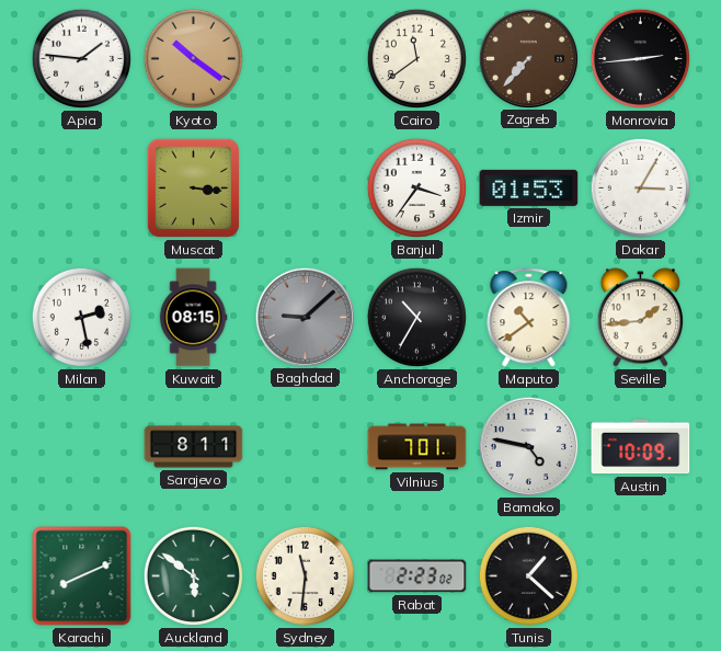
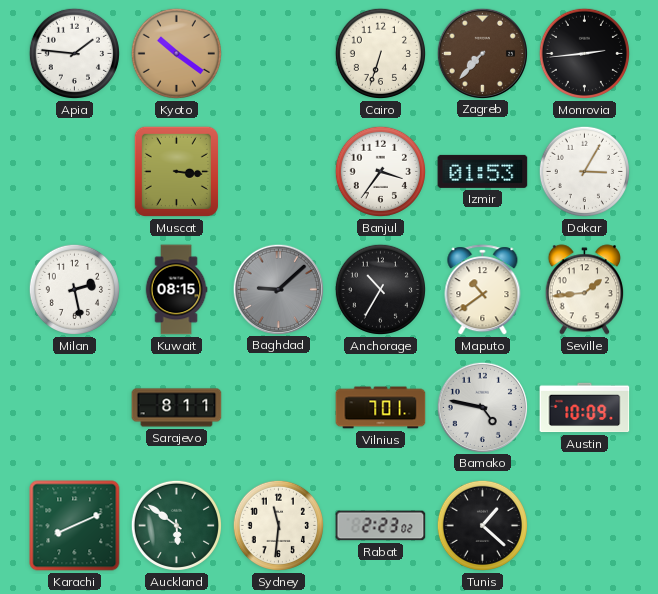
Cairo: 11:39 -> 6:33 (380, 53)
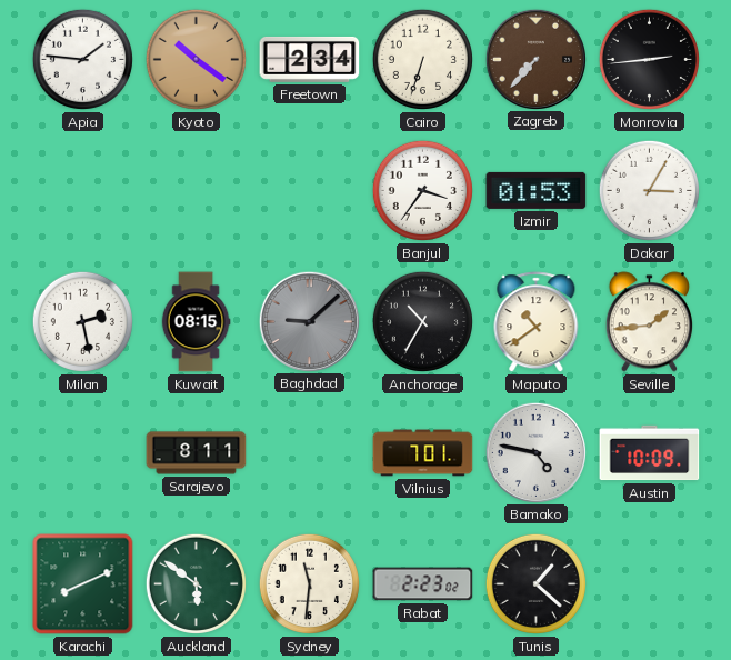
Freetown: none -> 2:34 (310, 59)
Muscat: 3:16 -> none (176, 171)
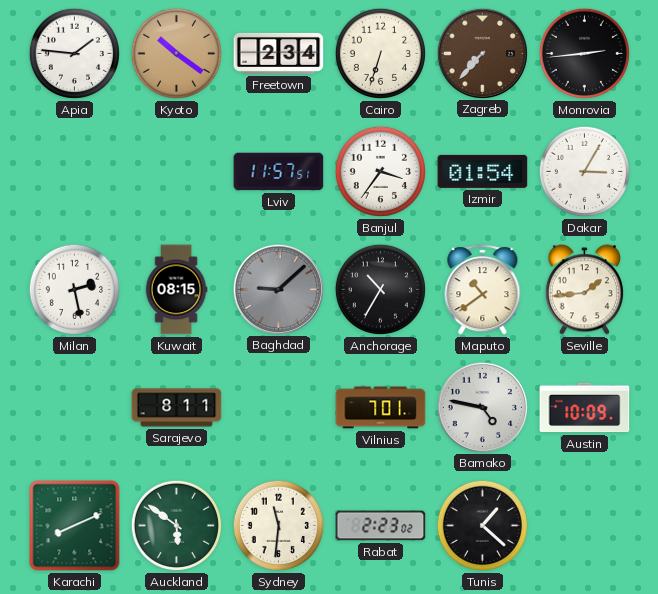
Lviv: none -> 11:57 (279, 172)
Izmir: 01:53 -> 01:54 (483, 171)
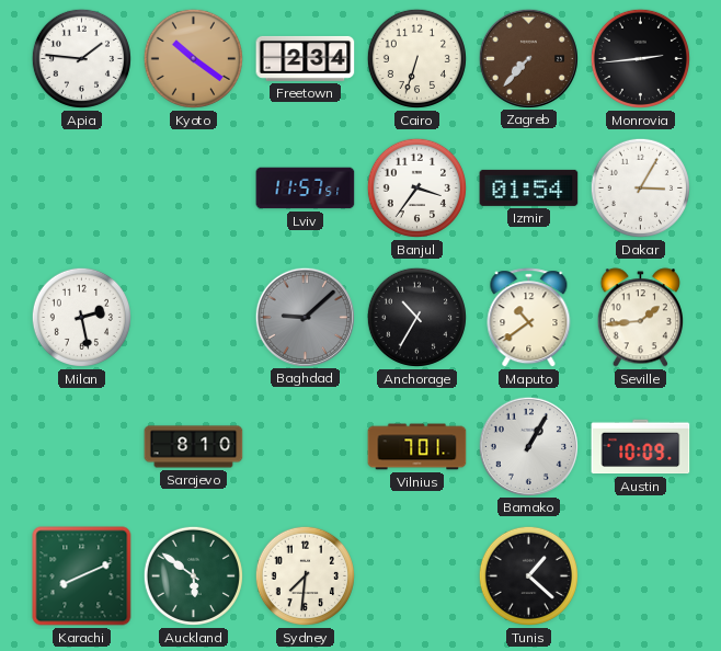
Kuwait: 08:15 -> none (176, 290)
Sarajevo: 8:11 -> 8:10 (194, 447)
Bamako: 4:47 -> 1:05 (528, 446)
Sydney: 11:31 -> 7:31 (305, 575)
Rabat: 2:23 -> none (381, 526)
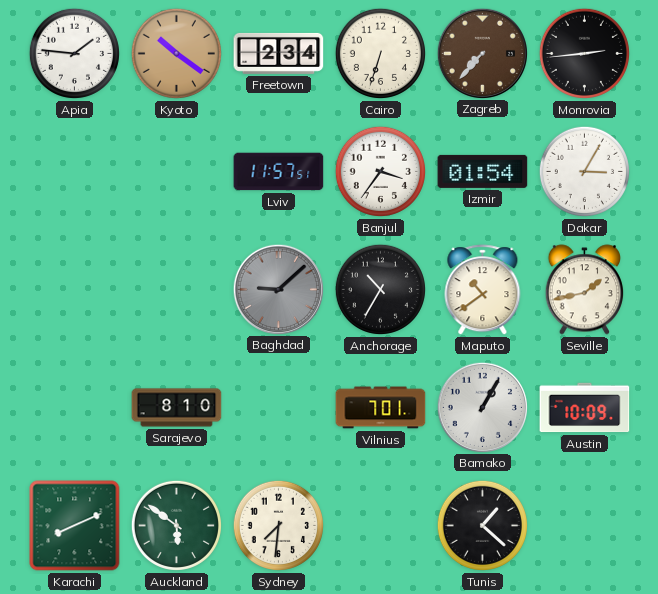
Milan: 2:28 -> none (81, 317)
Seville: 1:44 -> 1:43 (584, 290)
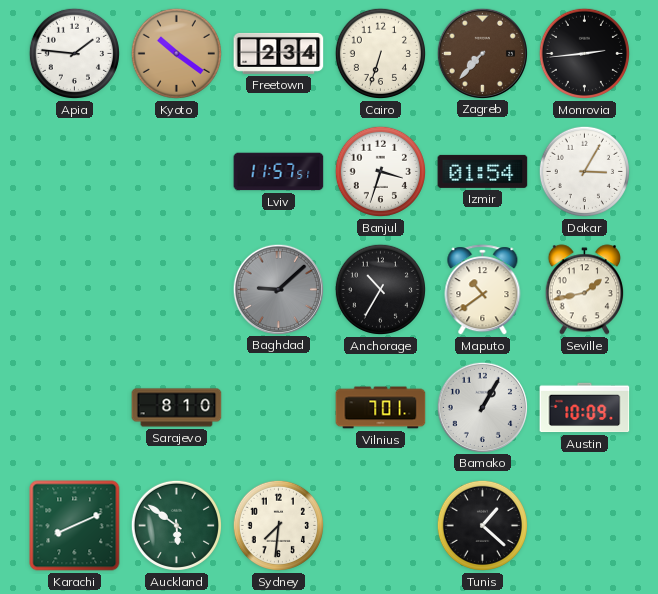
Banjul: 3:36 -> 3:33 (380, 171)
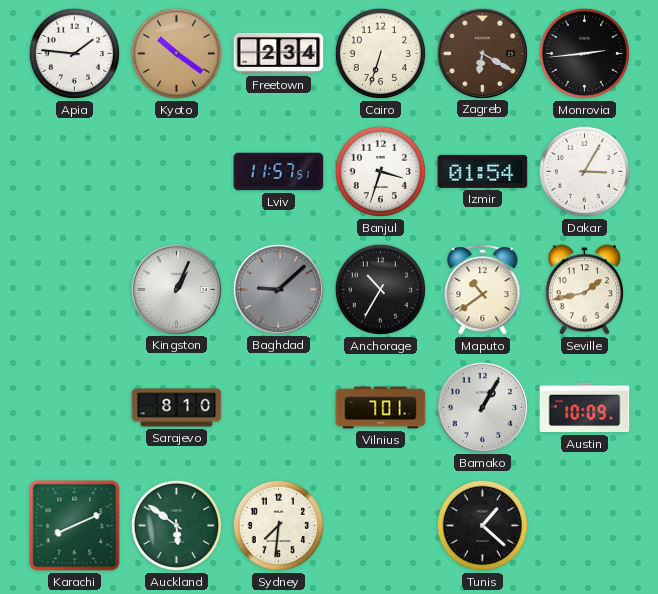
Zagreb: 7:37 -> 6:20 (482, 53)
Kingston: none -> 1:04 (176, 289)
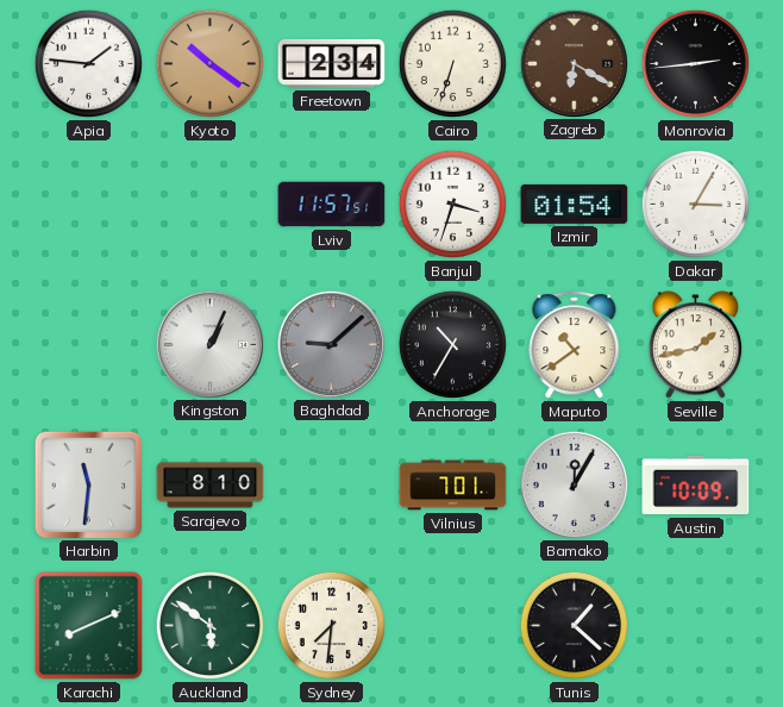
Harbin: none -> 11:31 (88, 484)
Bamako: 1:05 -> 12:05 (574, 484)
